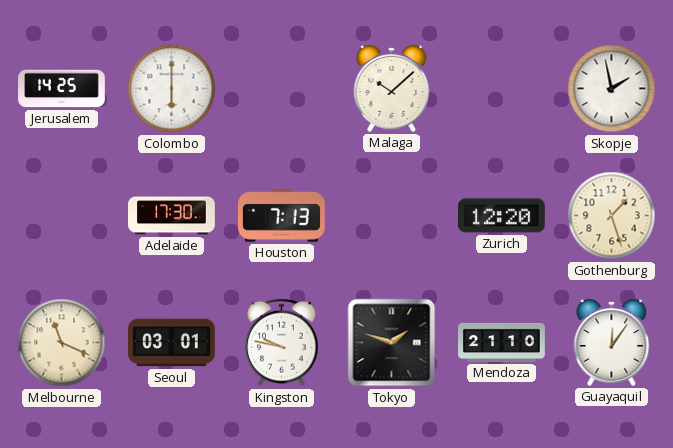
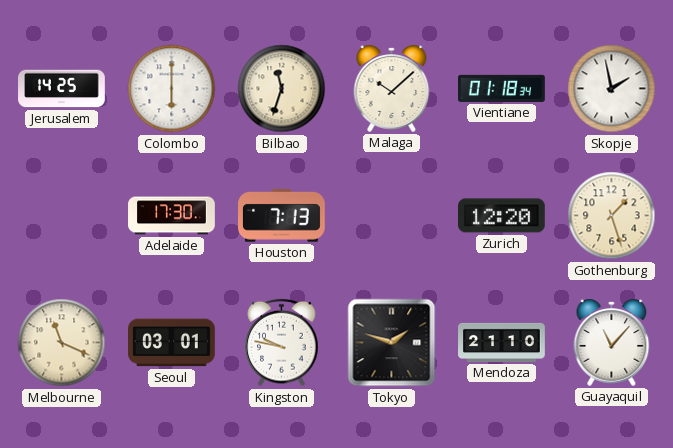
Bilbao: none -> 11:33 (282, 89)
Vientiane: none -> 01:18 (502, 88)
Guayaquil: 12:06 -> 11:07 (612, 342)
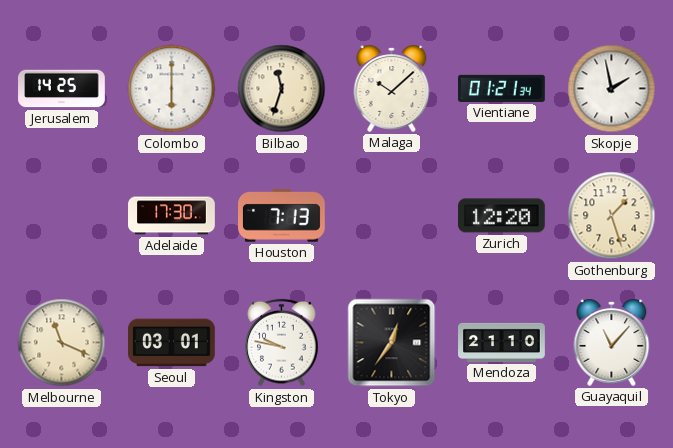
Vientiane: 01:18 -> 01:21 (502, 88)
Tokyo: 1:48 -> 12:36 (392, 343)
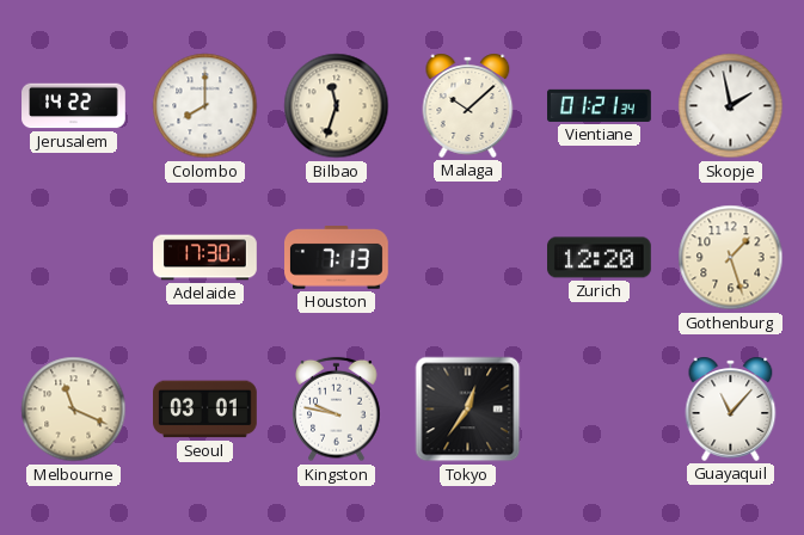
Jerusalem: 14:25 -> 14:22 (74, 106)
Colombo: 6:00 -> 8:00 (205, 106)
Mendoza: 21:10 -> none (502, 342)
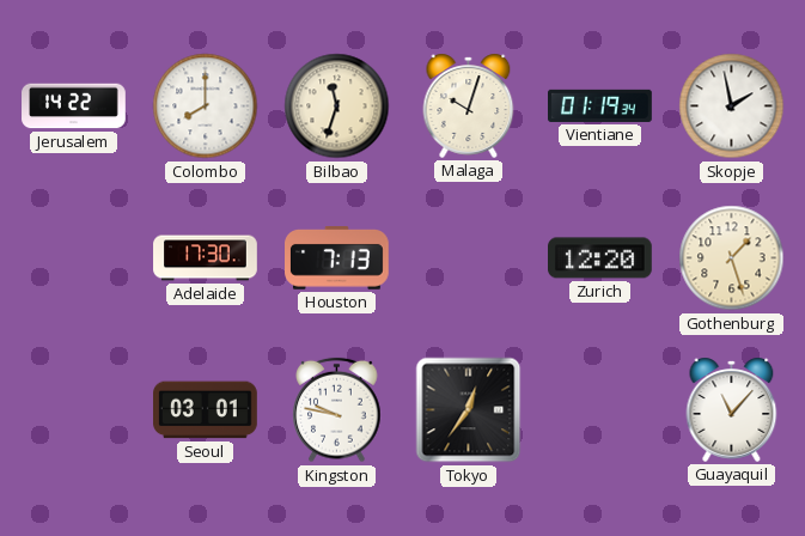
Malaga: 10:08 -> 10:03 (469, 105)
Vientiane: 01:21 -> 01:19 (600, 105)
Melbourne: 11:19 -> none (74, 410)
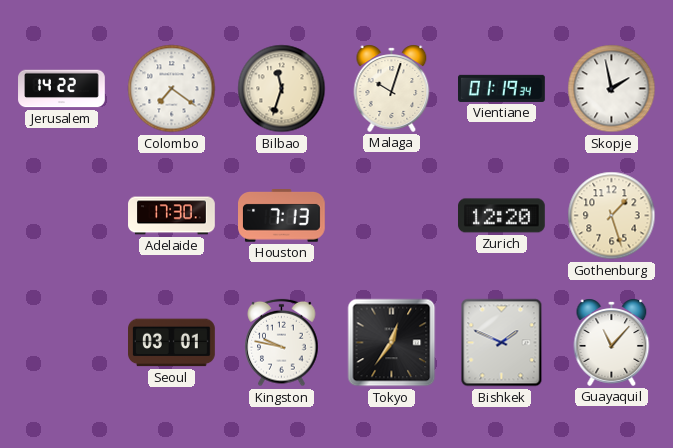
Colombo: 8:00 -> 7:21 (172, 89)
Bishkek: none -> 1:49 (502, 343)
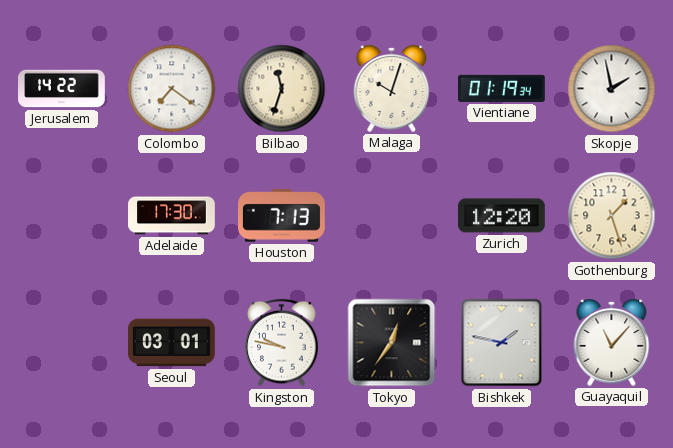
Bishkek: 1:49 -> 1:47 (502, 343)
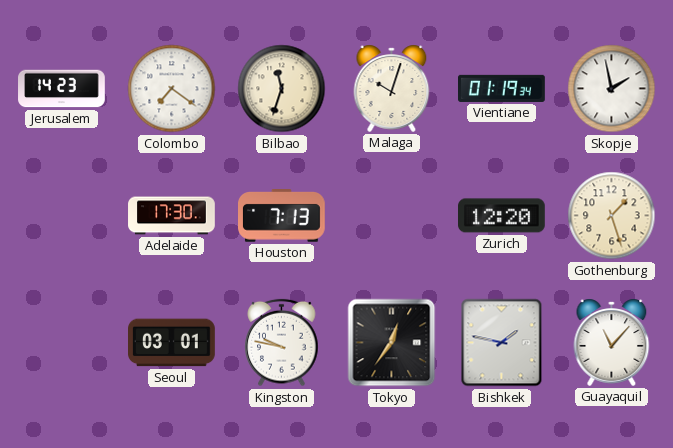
Jerusalem: 14:22 -> 14:23 (62, 89)
